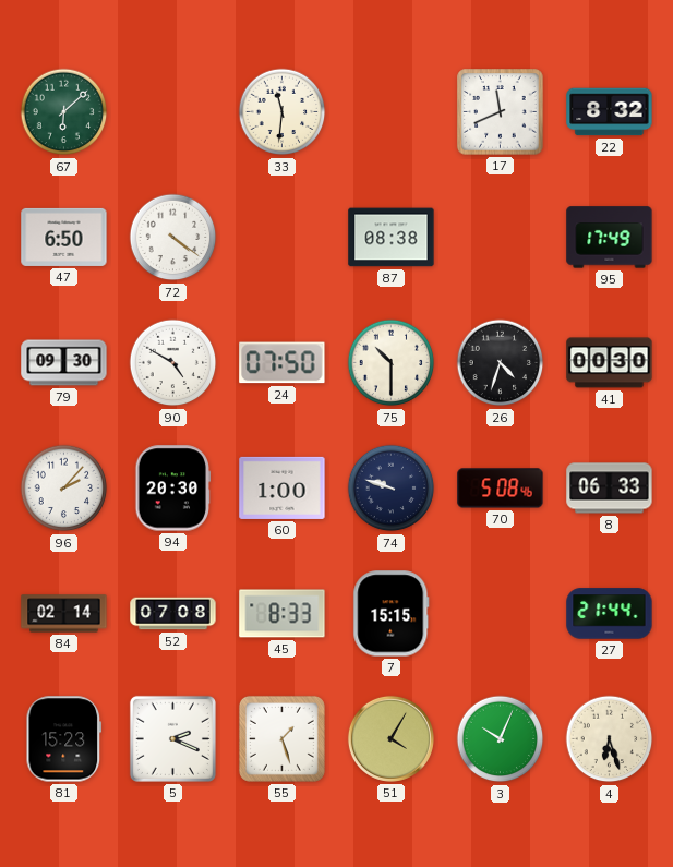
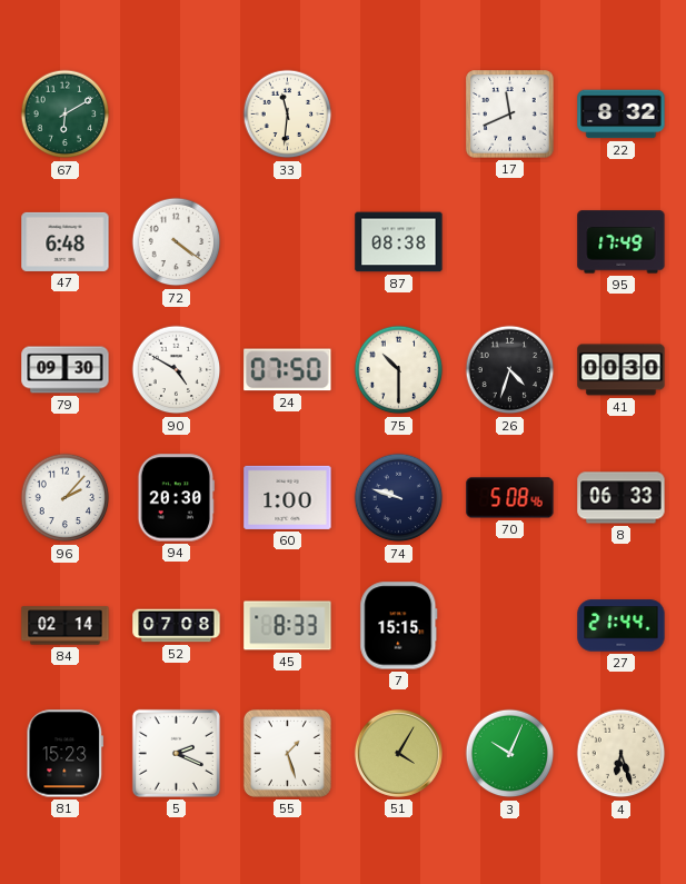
67: 6:08 -> 6:10 (66, 115)
47: 6:50 -> 6:48 (66, 241)
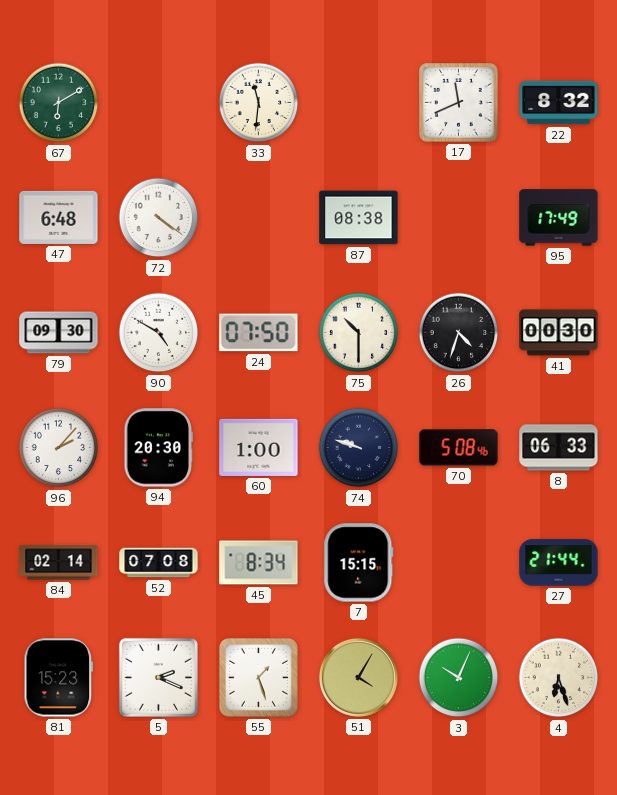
45: 8:33 -> 8:34 (259, 563)
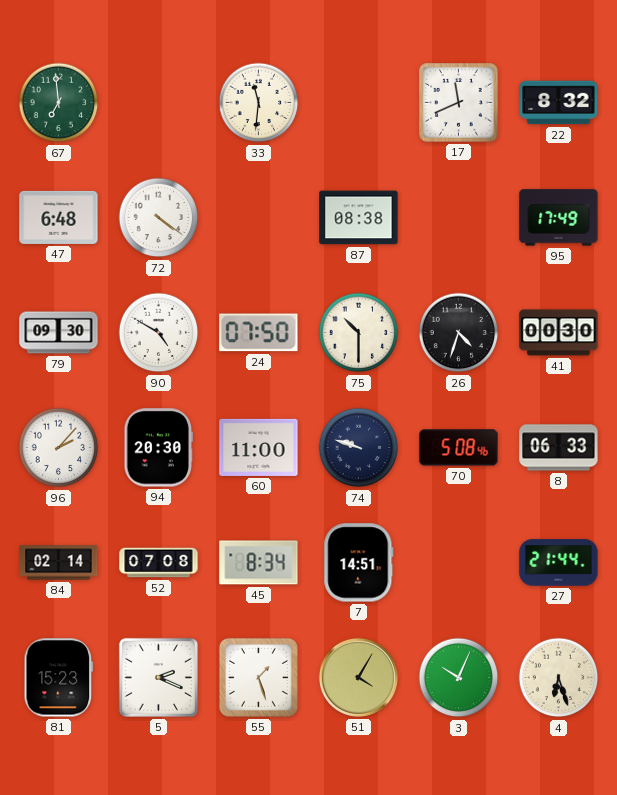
67: 6:10 -> 6:59 (59, 103)
60: 1:00 -> 11:00 (259, 447)
7: 15:15 -> 14:51 (359, 563)
